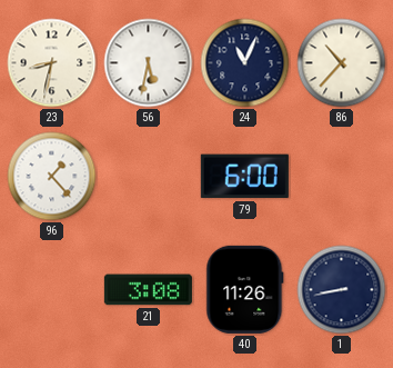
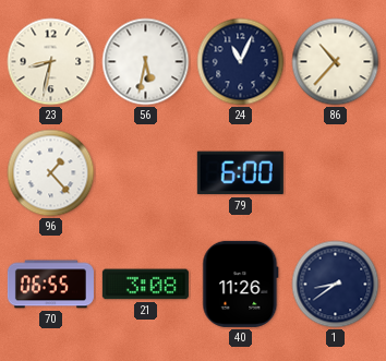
70: none -> 06:55 (50, 285)
1: 8:43 -> 8:39 (336, 285)
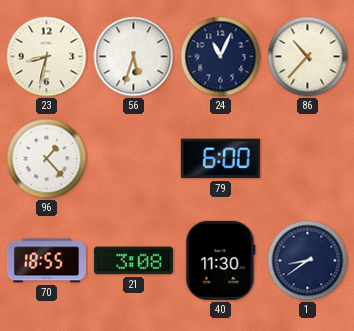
56: 5:32 -> 5:33 (134, 57)
70: 06:55 -> 18:55 (46, 261)
40: 11:26 -> 11:30 (221, 260)
